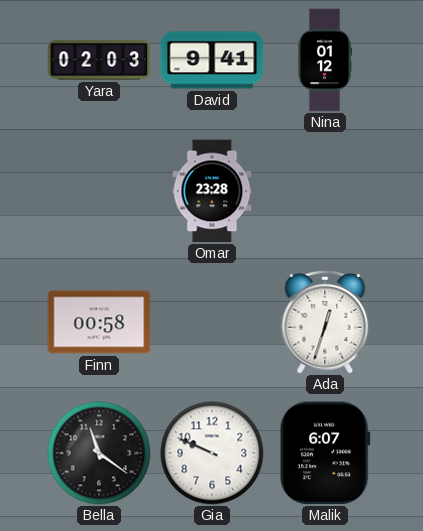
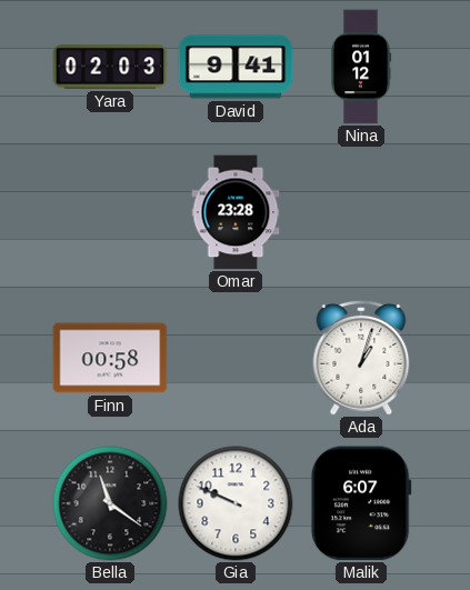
Ada: 12:33 -> 1:03 (361, 359)
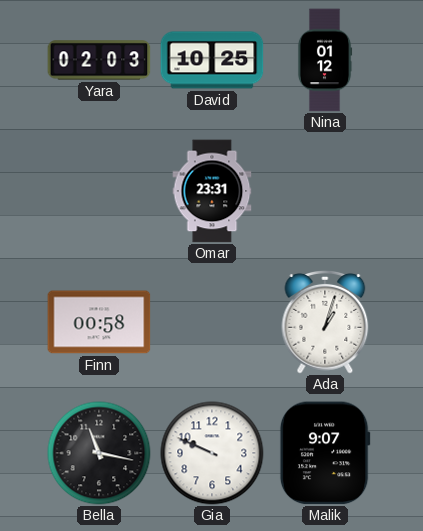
David: 9:41 -> 10:25 (212, 60)
Omar: 23:28 -> 23:31 (212, 191)
Bella: 11:21 -> 11:17 (99, 453)
Malik: 6:07 -> 9:07 (325, 453)
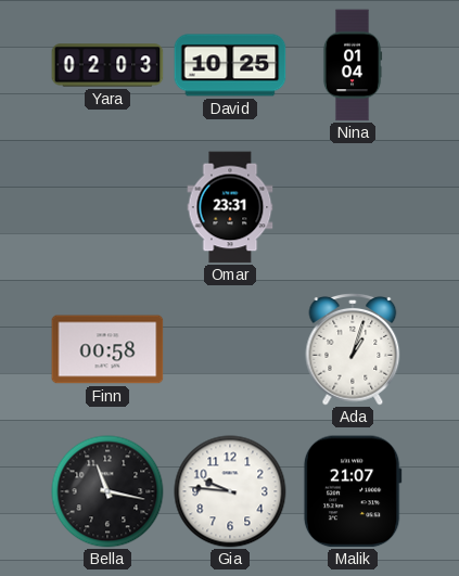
Nina: 01:12 -> 01:04 (353, 65)
Gia: 9:49 -> 9:46 (230, 491)
Malik: 9:07 -> 21:07 (353, 491)
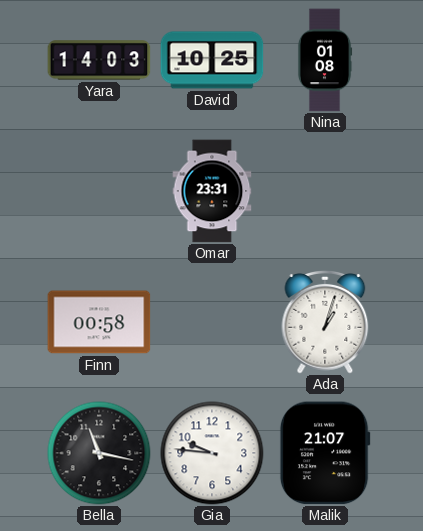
Yara: 02:03 -> 14:03 (99, 60)
Nina: 01:04 -> 01:08 (325, 60)
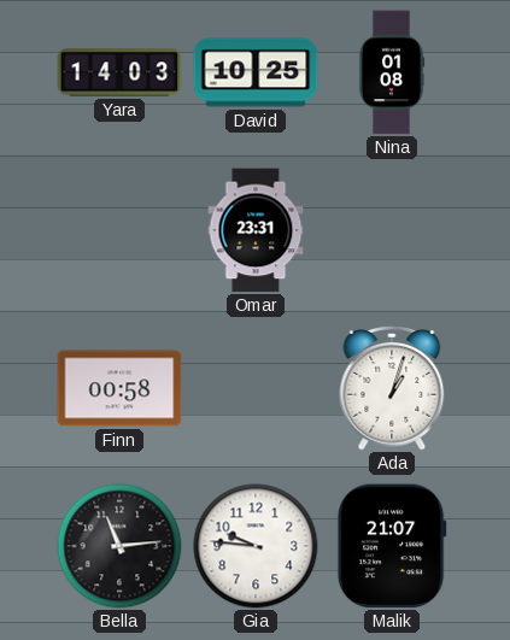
Bella: 11:17 -> 11:14 (119, 546)
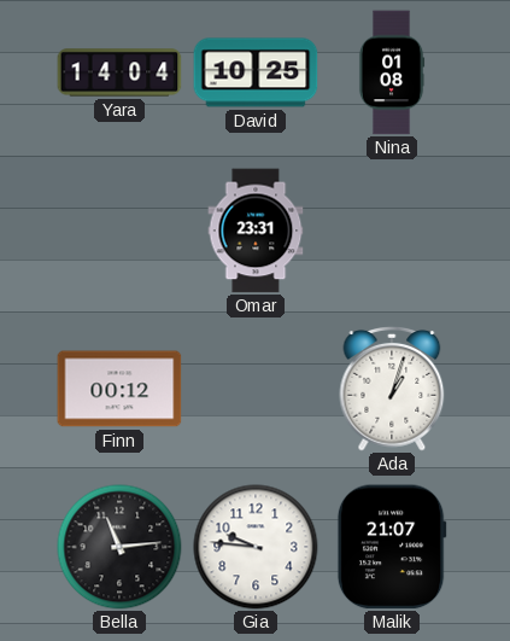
Yara: 14:03 -> 14:04 (119, 72)
Finn: 00:58 -> 00:12 (119, 389)
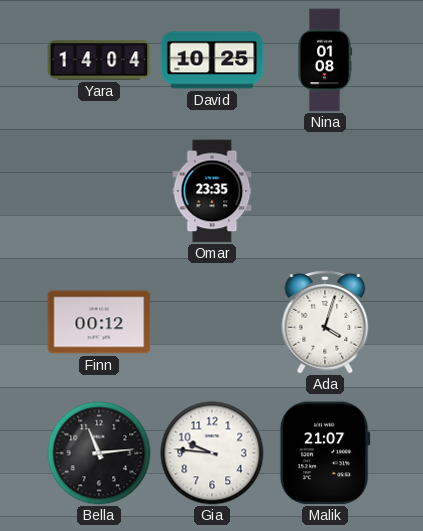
Omar: 23:31 -> 23:35 (212, 191)
Ada: 1:03 -> 4:03 (325, 323)
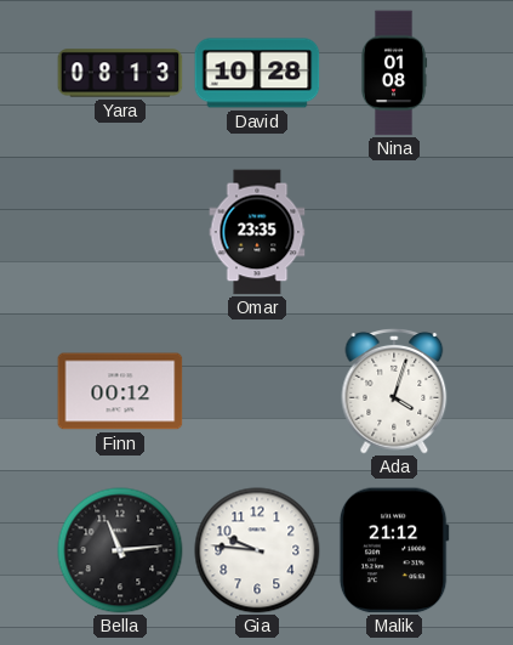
Yara: 14:04 -> 08:13 (120, 73)
David: 10:25 -> 10:28 (257, 73)
Malik: 21:07 -> 21:12 (394, 550)
